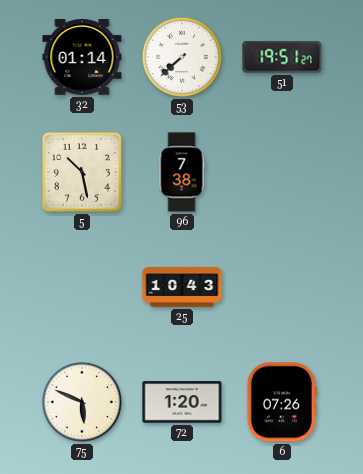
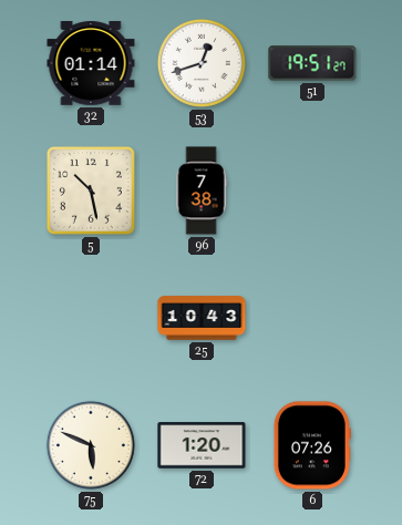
53: 7:38 -> 12:42 (202, 63)
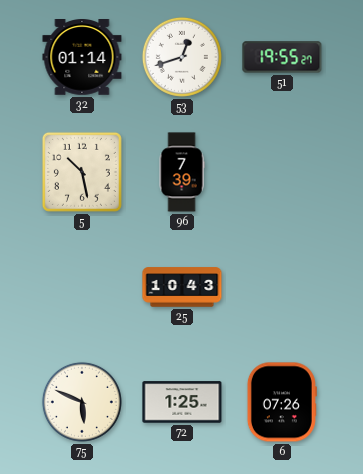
51: 19:51 -> 19:55 (282, 57)
96: 7:38 -> 7:39 (182, 172)
72: 1:20 -> 1:25 (182, 402)
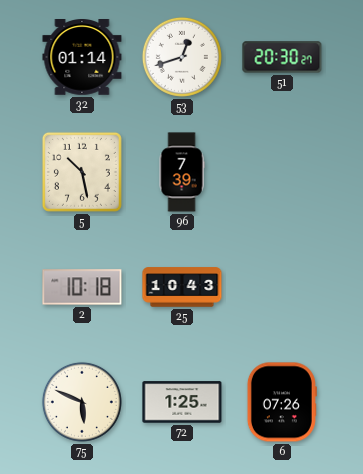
51: 19:55 -> 20:30 (282, 57)
2: none -> 10:18 (82, 287)
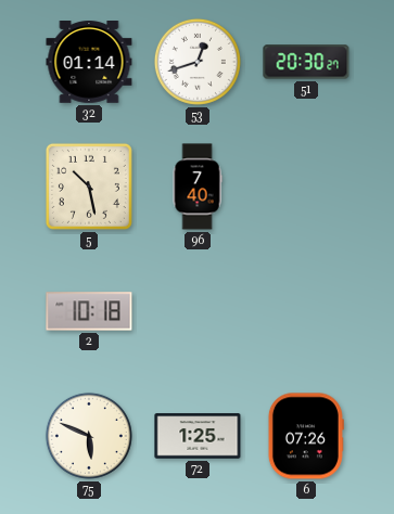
96: 7:39 -> 7:40 (198, 187)
25: 10:43 -> none (182, 287)
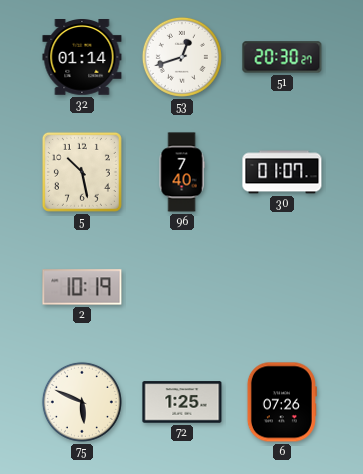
30: none -> 01:07 (282, 172)
2: 10:18 -> 10:19 (82, 287)
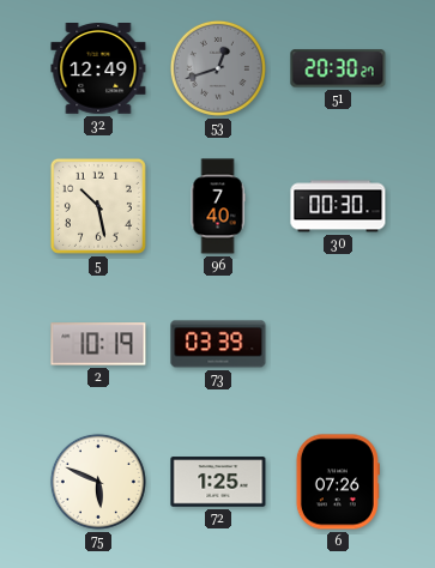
32: 01:14 -> 12:49 (98, 70)
53 dial: white -> grey (218, 68)
30: 01:07 -> 00:30 (338, 206)
73: none -> 03:39 (218, 344)
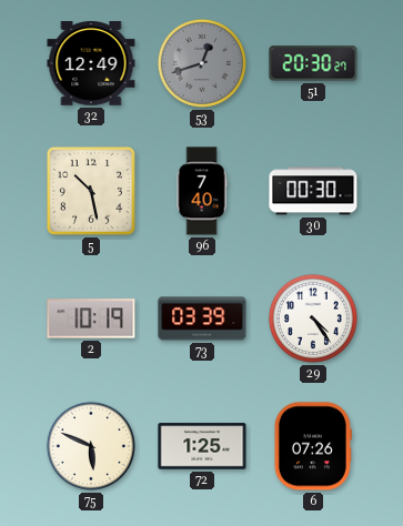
29: none -> 4:24 (313, 318)
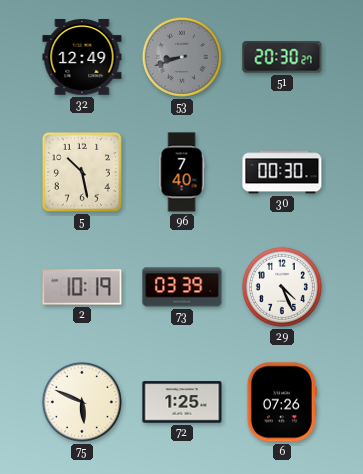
53: 12:42 -> 8:42 (182, 57)
29: 4:24 -> 4:26 (282, 287)
